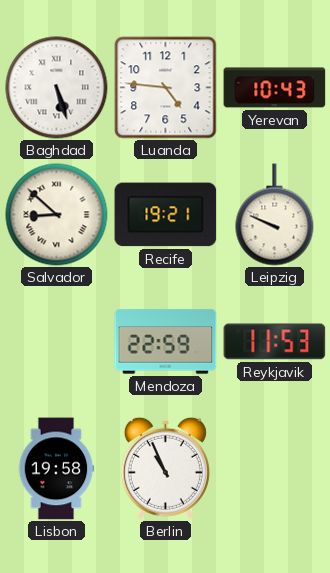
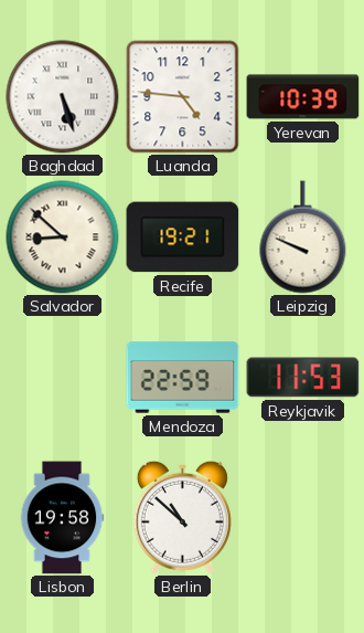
Yerevan: 10:43 -> 10:39 (303, 97)
Berlin: 10:56 -> 10:52 (182, 517)
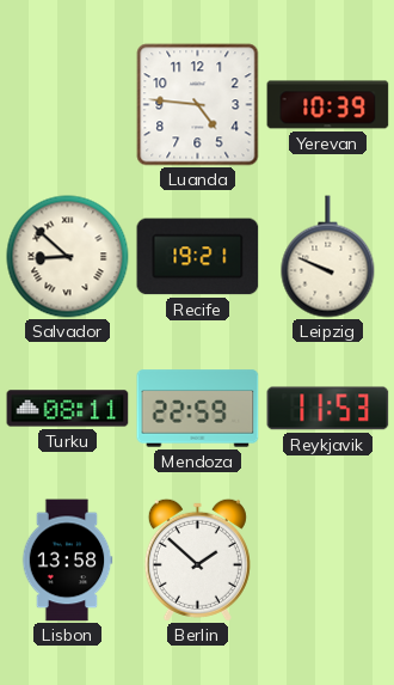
Baghdad: 5:27 -> none (63, 97)
Turku: none -> 08:11 (68, 409)
Lisbon: 19:58 -> 13:58 (67, 561)
Berlin: 10:52 -> 1:52 (197, 559)
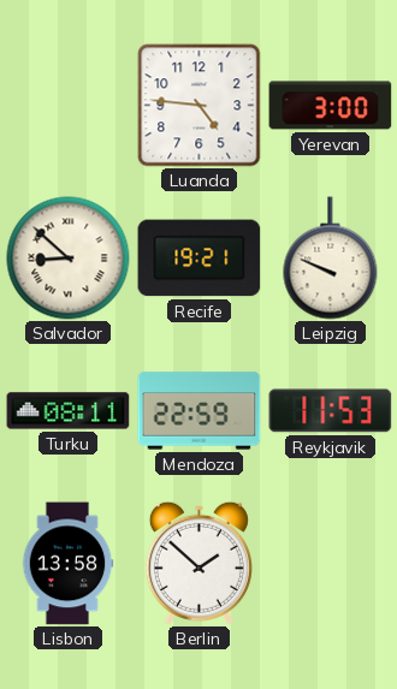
Yerevan: 10:39 -> 3:00 (331, 106)
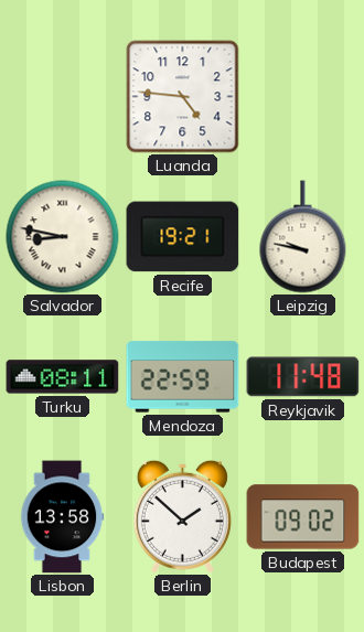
Yerevan: 3:00 -> none (331, 106)
Salvador: 8:52 -> 8:47 (63, 237)
Leipzig: 9:49 -> 9:47 (303, 237)
Reykjavik: 11:53 -> 11:48 (303, 377)
Budapest: none -> 09:02 (303, 517)
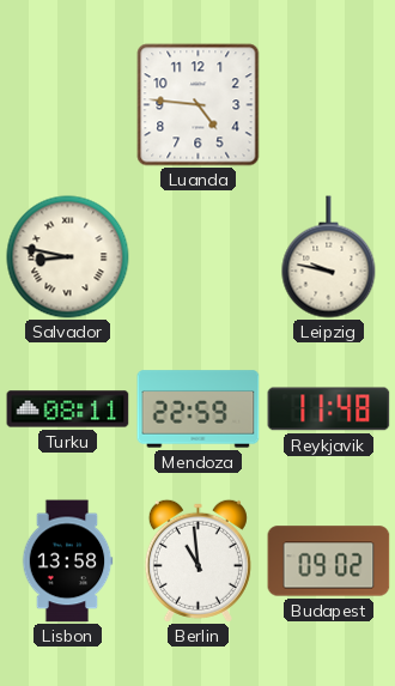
Recife: 19:21 -> none (183, 237)
Berlin: 1:52 -> 10:59 (197, 560)
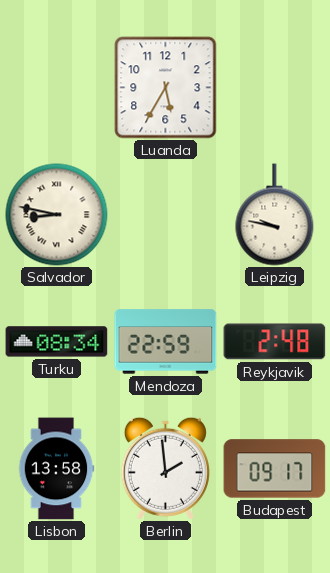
Luanda: 4:46 -> 5:35 (166, 88)
Turku: 08:11 -> 08:34 (57, 342)
Reykjavik: 11:48 -> 2:48 (275, 342)
Berlin: 10:59 -> 1:59 (165, 468)
Budapest: 09:02 -> 09:17 (275, 469)
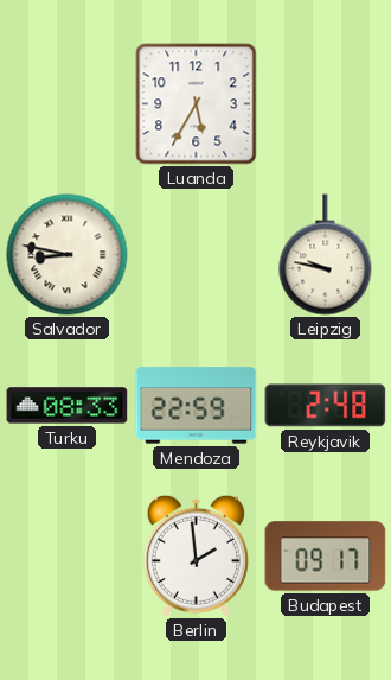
Turku: 08:34 -> 08:33 (68, 406)
Lisbon: 13:58 -> none (56, 469)
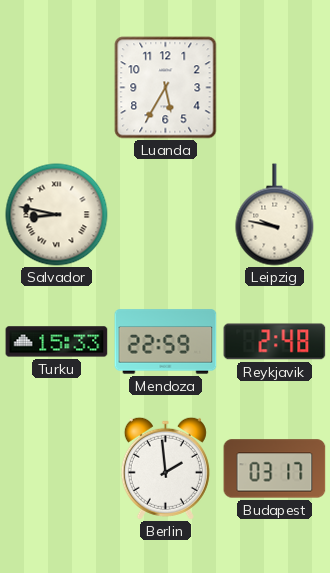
Turku: 08:33 -> 15:33 (57, 342)
Budapest: 09:17 -> 03:17 (275, 469)
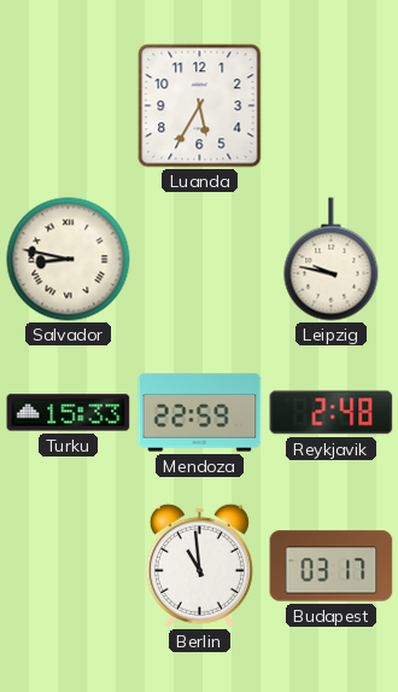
Berlin: 1:59 -> 10:59 (199, 565)
